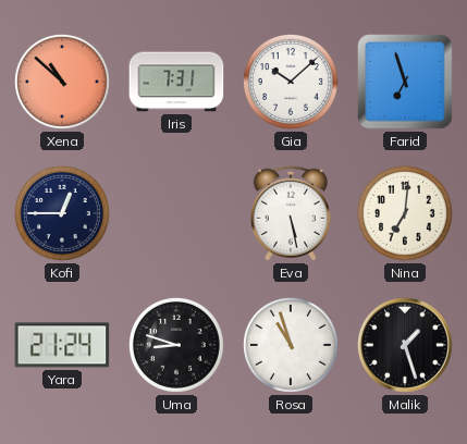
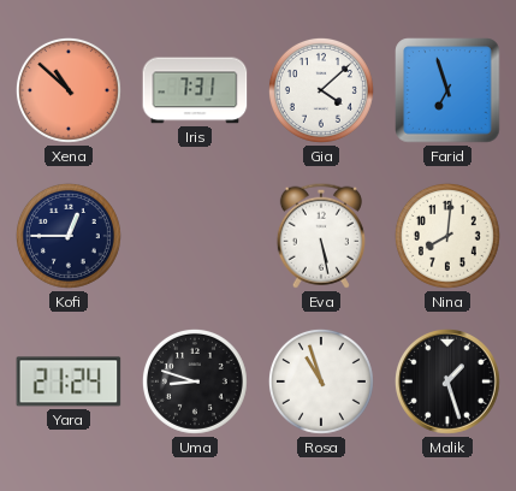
Gia: 10:08 -> 4:08 (321, 90)
Nina: 7:01 -> 8:01 (447, 236)
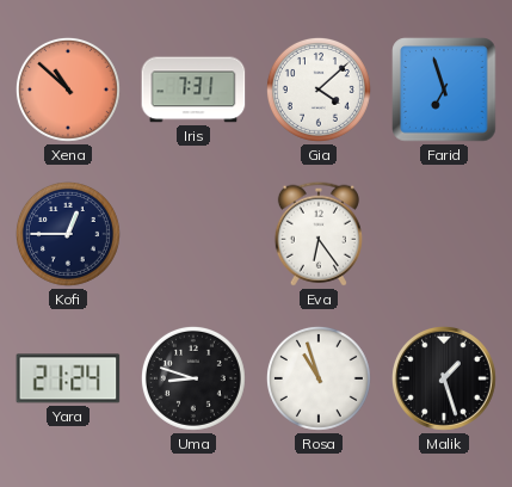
Eva: 5:28 -> 6:24 (319, 234)
Nina: 8:01 -> none (447, 236)
